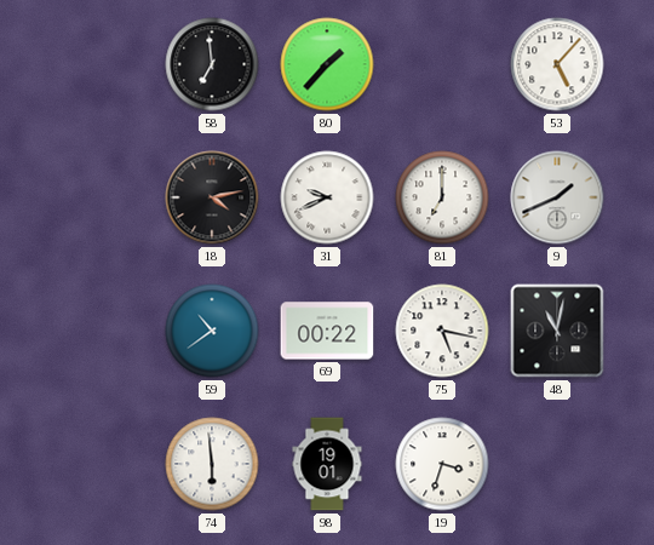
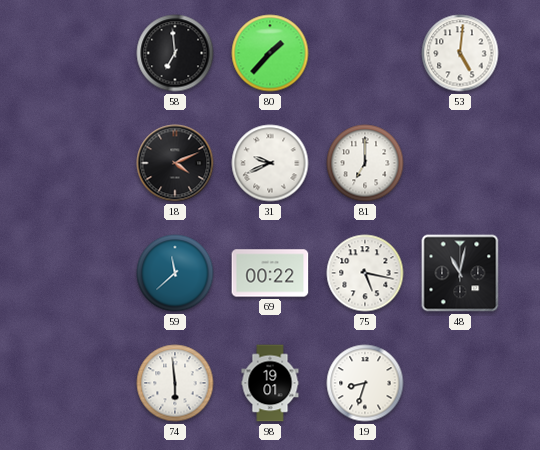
53: 5:07 -> 5:01 (460, 53)
18: 4:13 -> 4:11 (175, 163)
9: 1:41 -> none (557, 197)
59: 10:39 -> 11:38 (175, 273)
19: 3:33 -> 8:33 (365, 383)
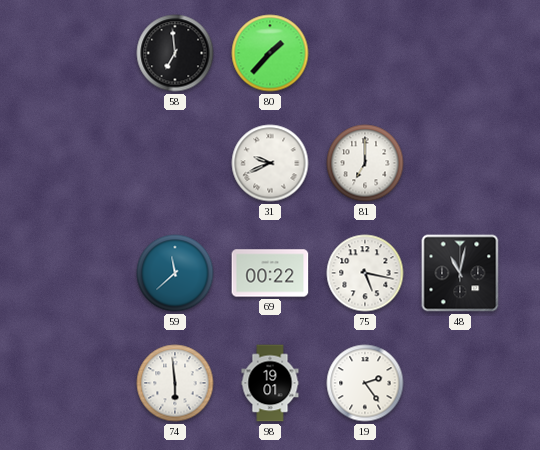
53: 5:01 -> none (460, 53)
18: 4:11 -> none (175, 163)
19: 8:33 -> 2:24 (365, 383)
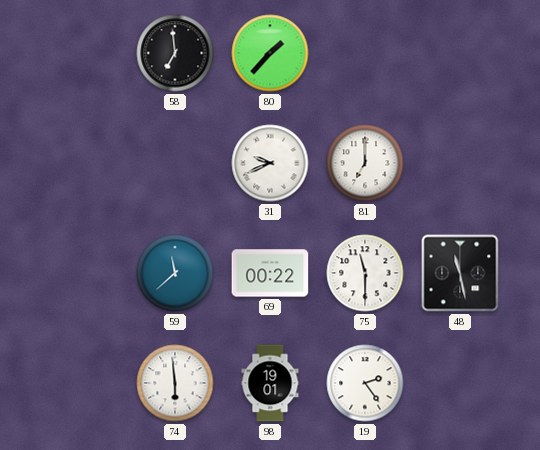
75: 5:17 -> 11:30 (365, 273)
48: 11:02 -> 11:28 (460, 273)
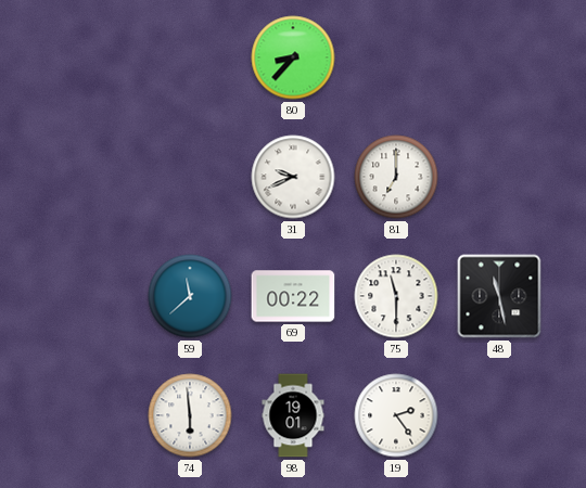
58: 6:59 -> none (175, 53)
80: 1:37 -> 8:37 (293, 57)
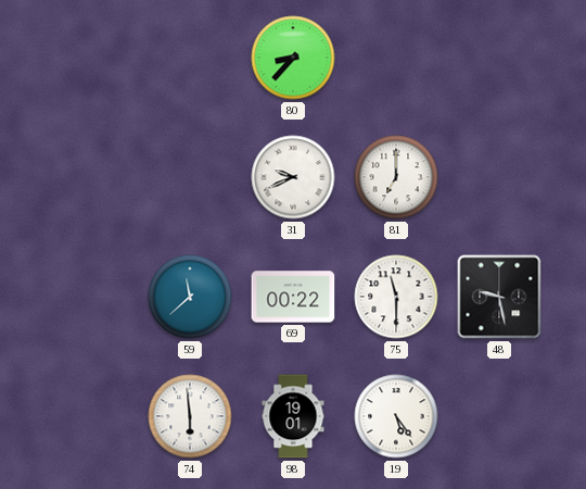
48: 11:28 -> 9:28 (499, 297)
19: 2:24 -> 5:24 (396, 416)
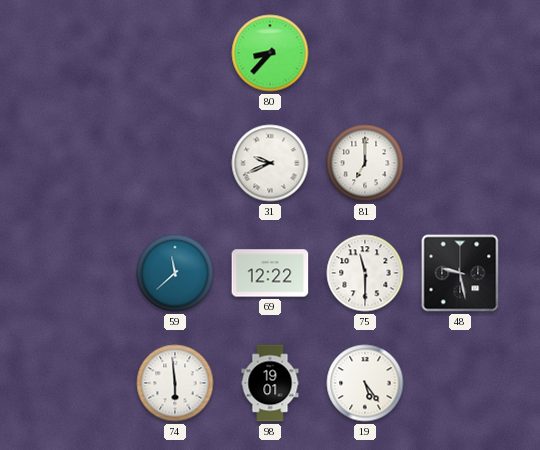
69: 00:22 -> 12:22 (270, 273)
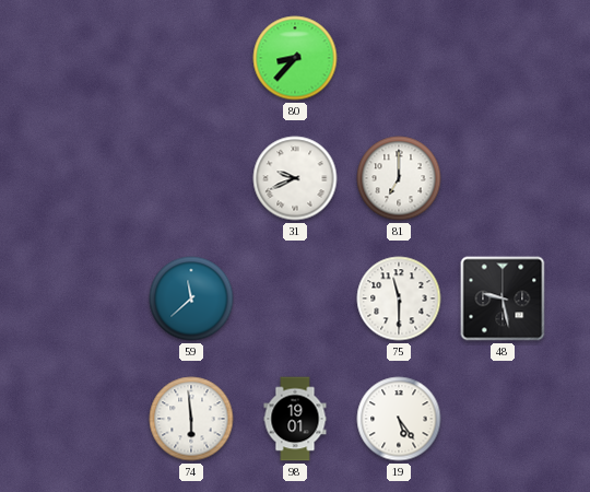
69: 12:22 -> none (270, 273)
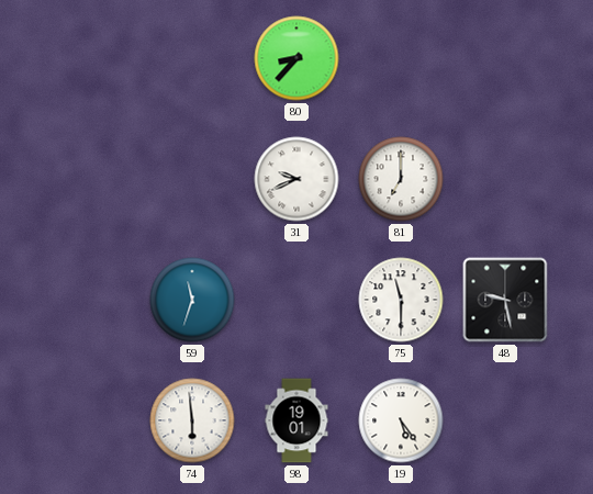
59: 11:38 -> 11:33 (192, 300)
